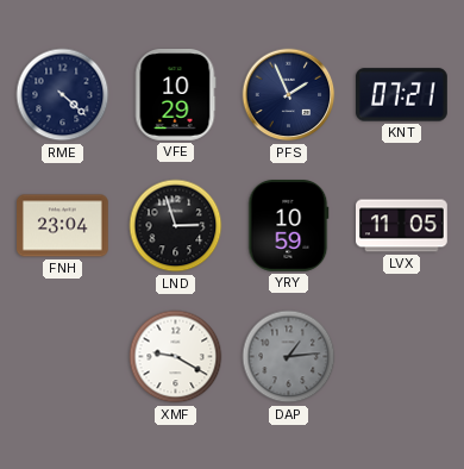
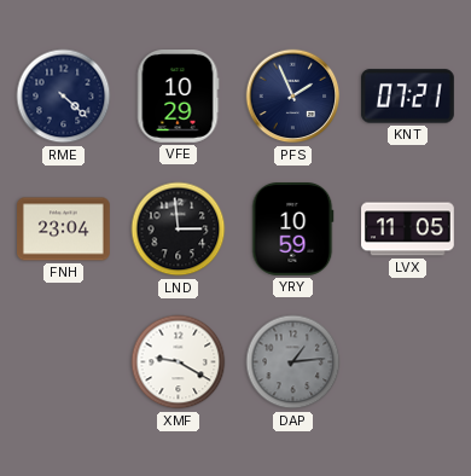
LND: 2:57 -> 2:59 (179, 230)
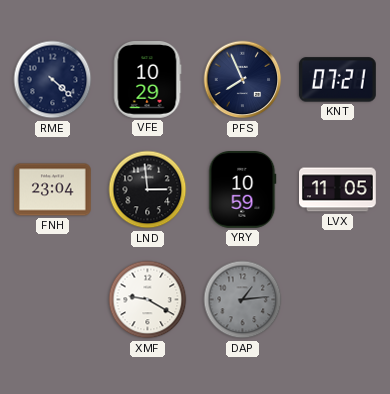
PFS: 1:56 -> 7:56 (243, 80)
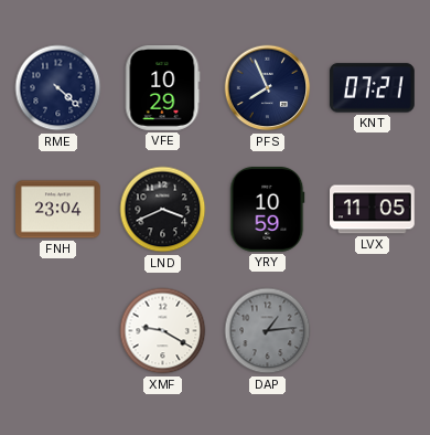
LND: 2:59 -> 3:41 (163, 210)
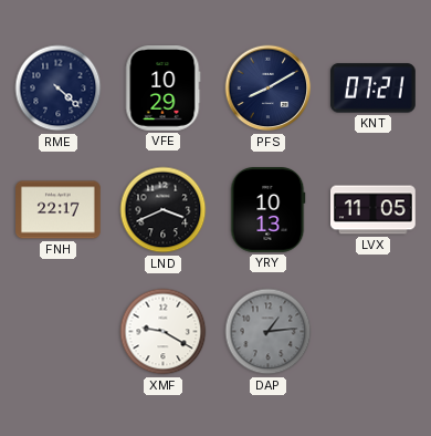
PFS: 7:56 -> 8:10 (269, 89)
FNH: 23:04 -> 22:17 (59, 210)
YRY: 10:59 -> 10:13 (269, 210)
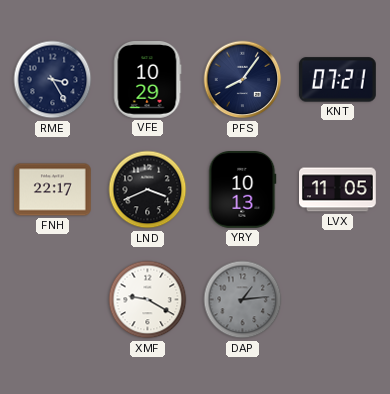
RME: 4:22 -> 3:25 (53, 80)
PFS: 8:10 -> 8:06 (243, 80)
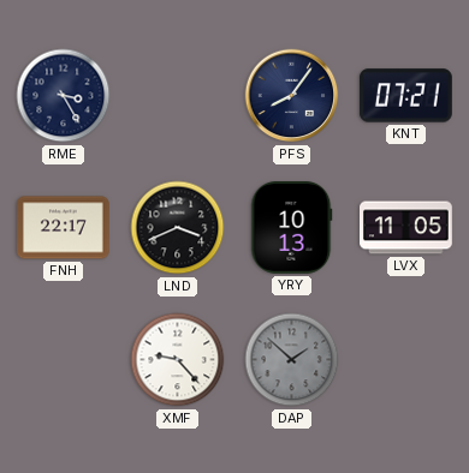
VFE: 10:29 -> none (147, 80)
XMF: 9:20 -> 9:23 (178, 360)
DAP: 1:14 -> 1:52 (292, 360)
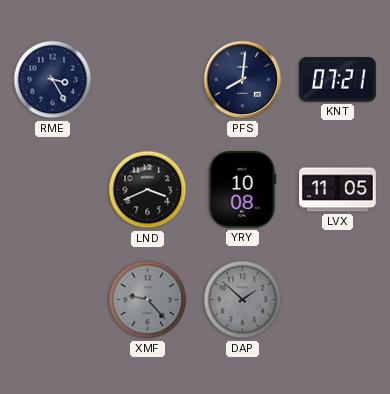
PFS: 8:06 -> 8:01 (243, 80)
FNH: 22:17 -> none (64, 228)
YRY: 10:13 -> 10:08 (243, 190)
XMF dial: white -> grey (148, 300)
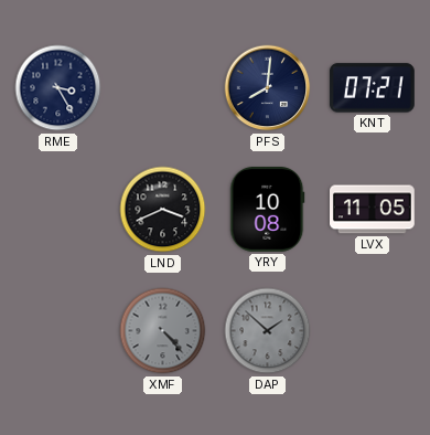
XMF: 9:23 -> 4:23 (163, 331)
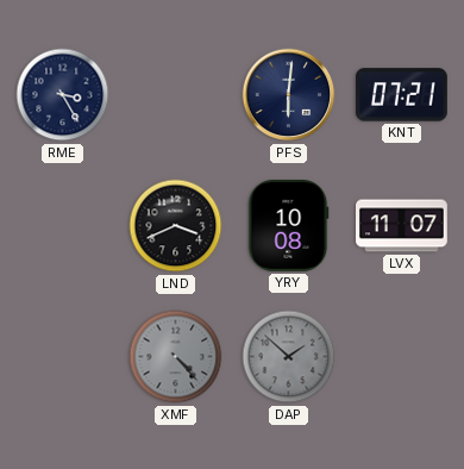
PFS: 8:01 -> 6:01 (289, 95)
LVX: 11:05 -> 11:07 (402, 226)
